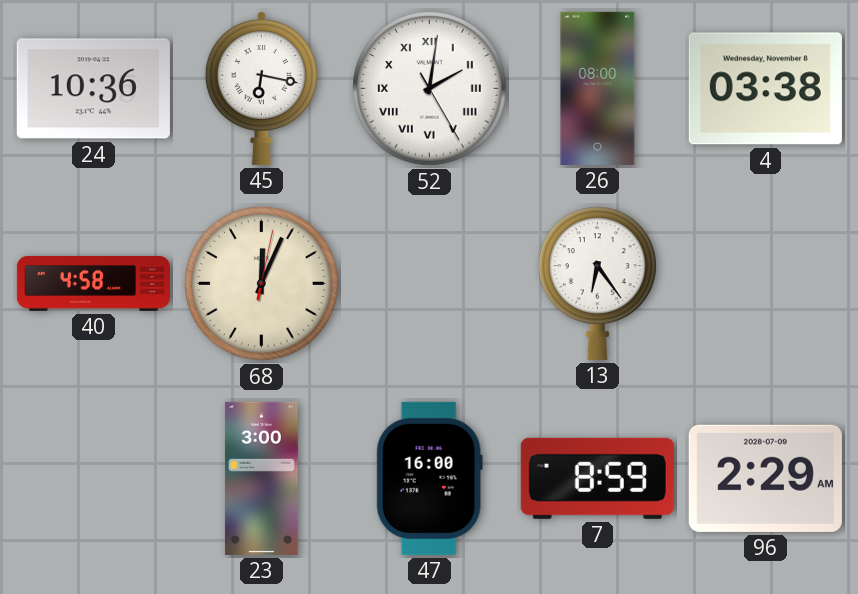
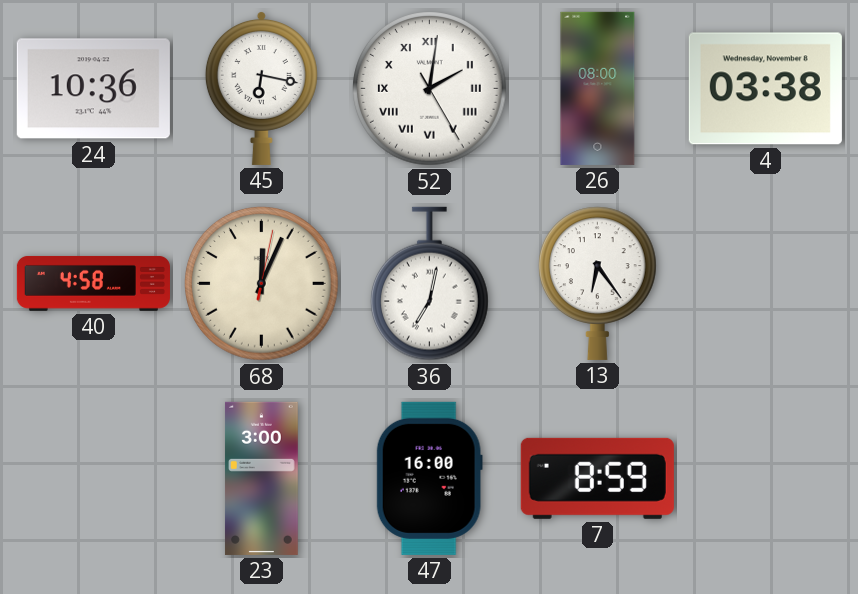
36: none -> 7:02 (429, 284)
96: 2:29 -> none (765, 478)
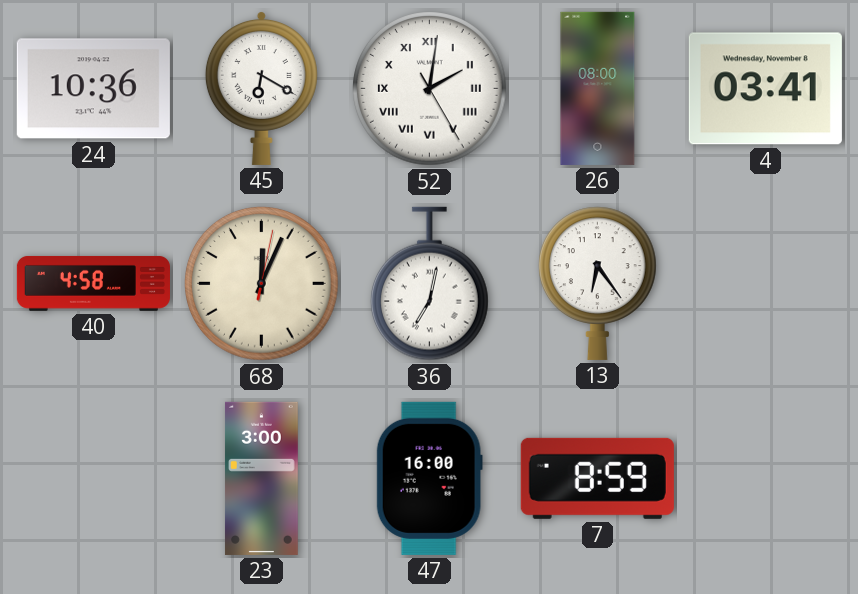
45: 6:17 -> 6:20 (261, 88)
4: 03:38 -> 03:41 (765, 89)
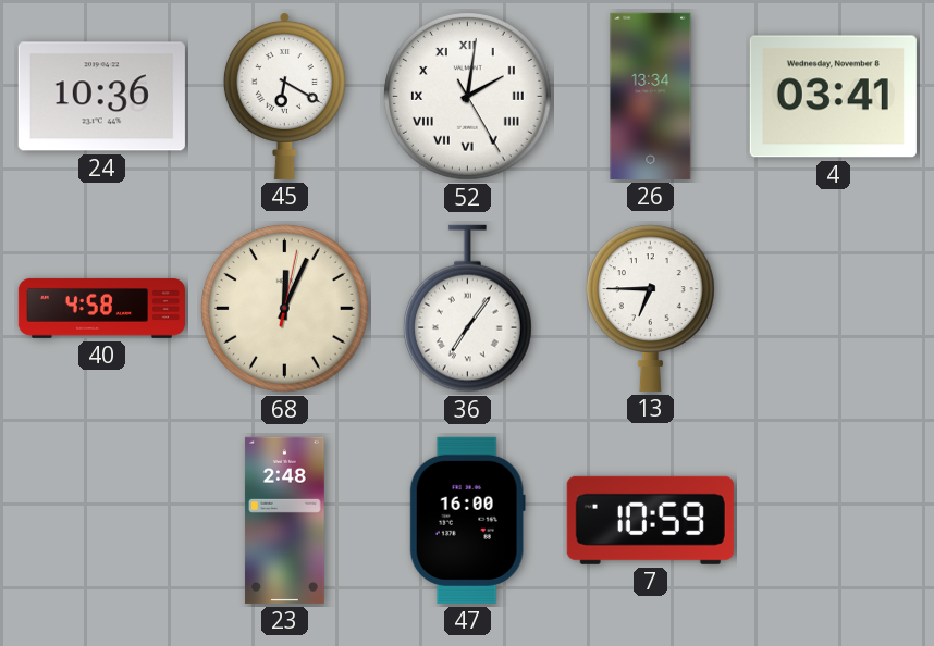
26: 08:00 -> 13:34 (651, 96)
36: 7:02 -> 7:06 (467, 309)
13: 6:24 -> 6:45 (650, 308)
23: 3:00 -> 2:48 (285, 520)
7: 8:59 -> 10:59 (650, 520)
